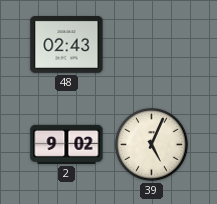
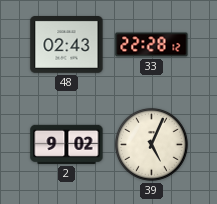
33: none -> 22:28 (152, 45)
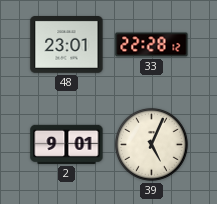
48: 02:43 -> 23:01 (67, 45)
2: 9:02 -> 9:01 (67, 144)
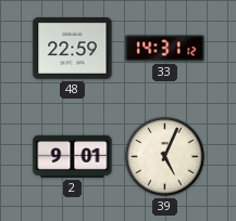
48: 23:01 -> 22:59 (73, 49)
33: 22:28 -> 14:31 (165, 49)
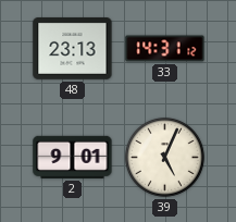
48: 22:59 -> 23:13 (73, 49)
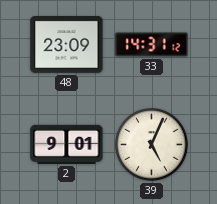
48: 23:13 -> 23:09 (67, 45)
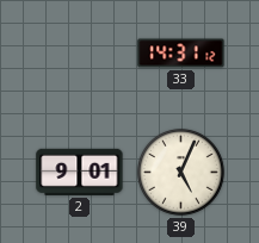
48: 23:09 -> none (67, 45)
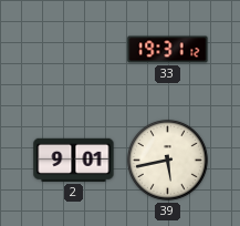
33: 14:31 -> 19:31 (168, 50)
39: 5:04 -> 5:43 (168, 161)
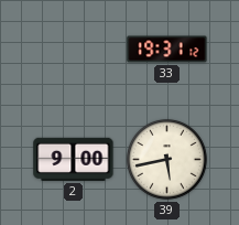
2: 9:01 -> 9:00 (74, 159)
